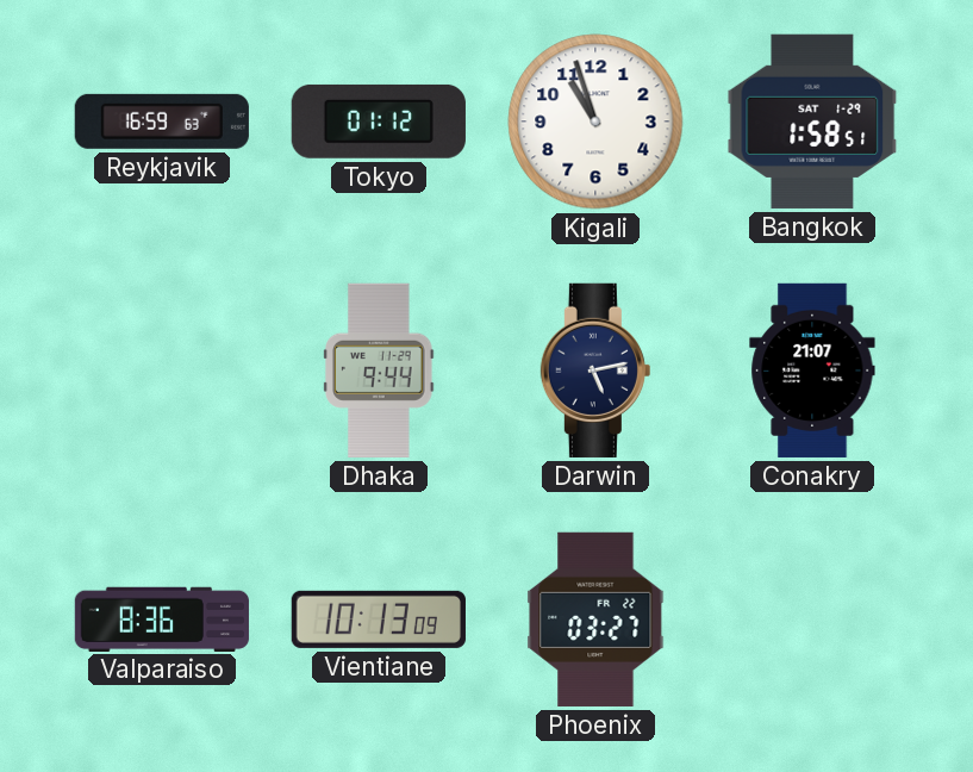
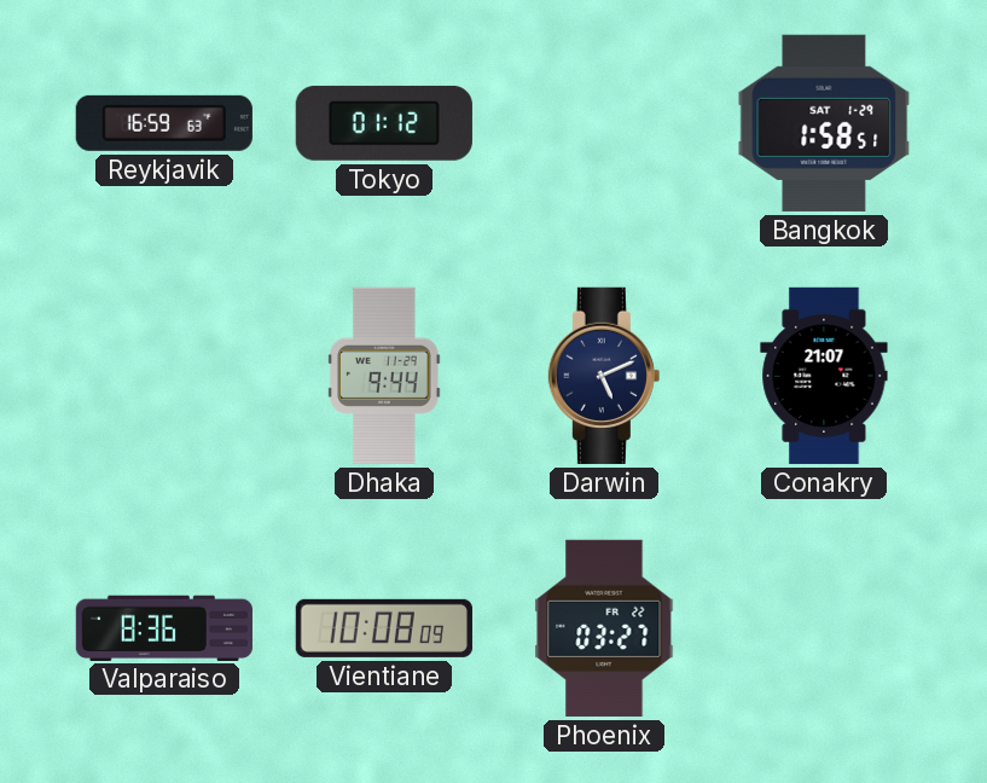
Kigali: 10:57 -> none (595, 122)
Darwin: 5:13 -> 5:11 (604, 376)
Vientiane: 10:13 -> 10:08 (384, 628)
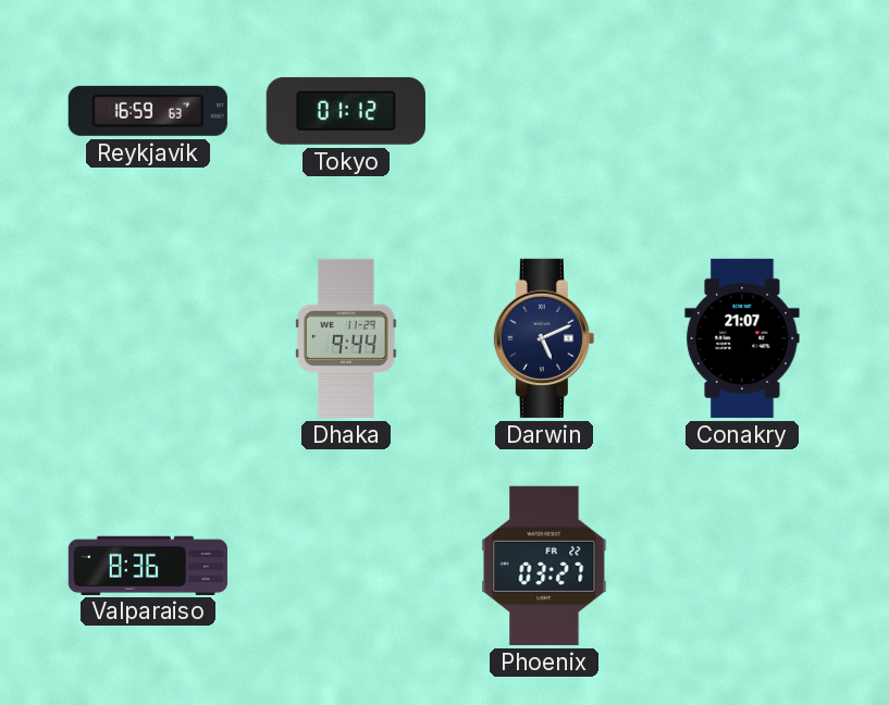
Bangkok: 1:58 -> none (824, 123)
Vientiane: 10:08 -> none (384, 628)
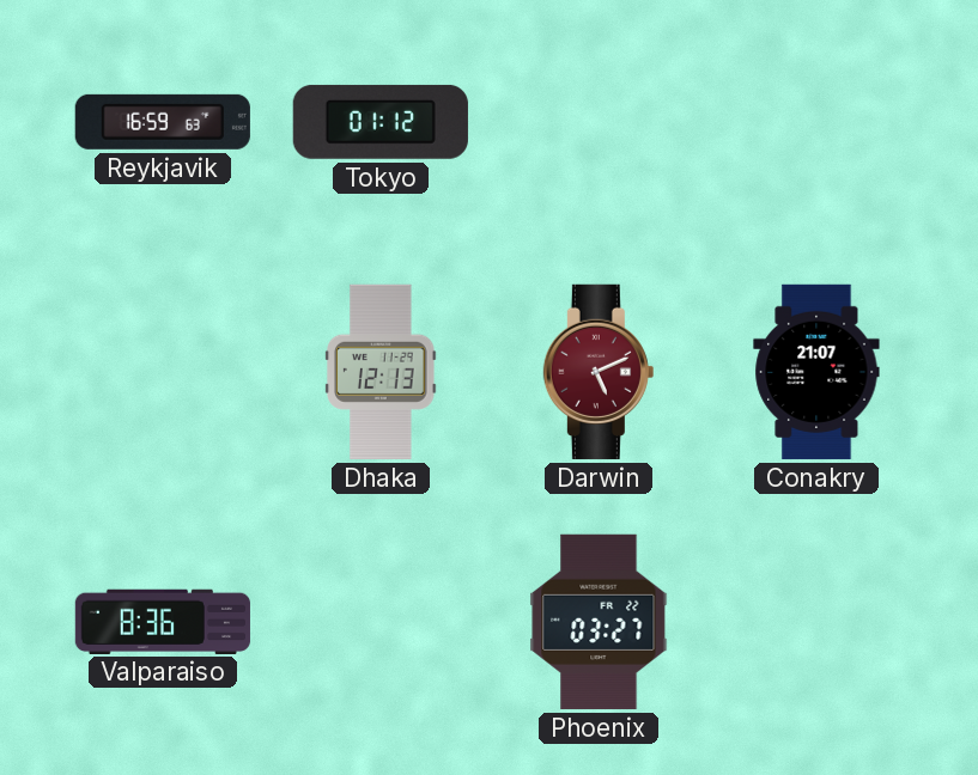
Dhaka: 9:44 -> 12:13 (381, 372)
Darwin dial: navy -> burgundy (599, 372)
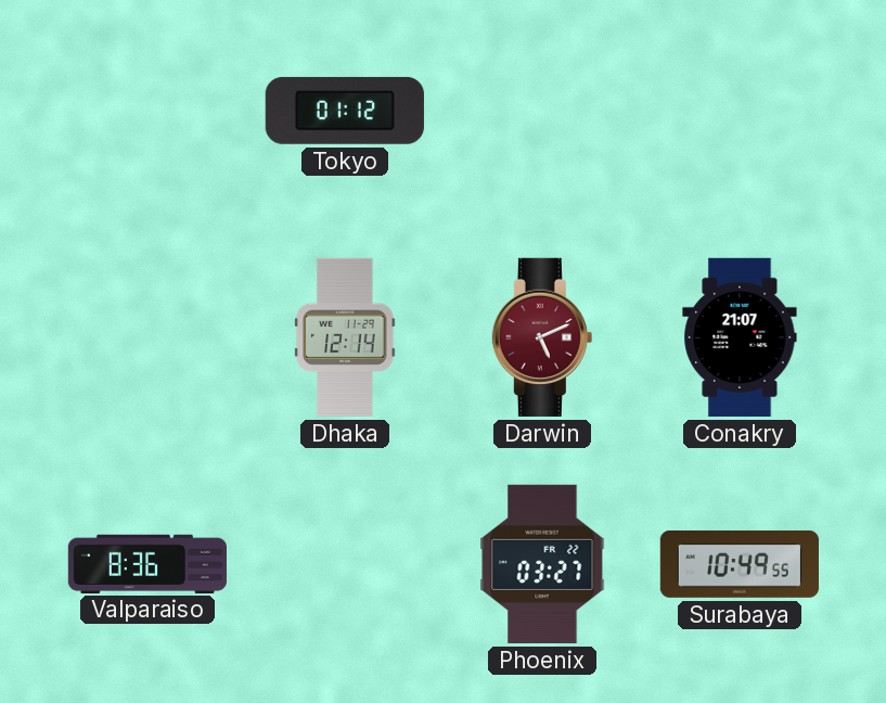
Reykjavik: 16:59 -> none (163, 122)
Dhaka: 12:13 -> 12:14 (345, 337)
Surabaya: none -> 10:49 (740, 564)
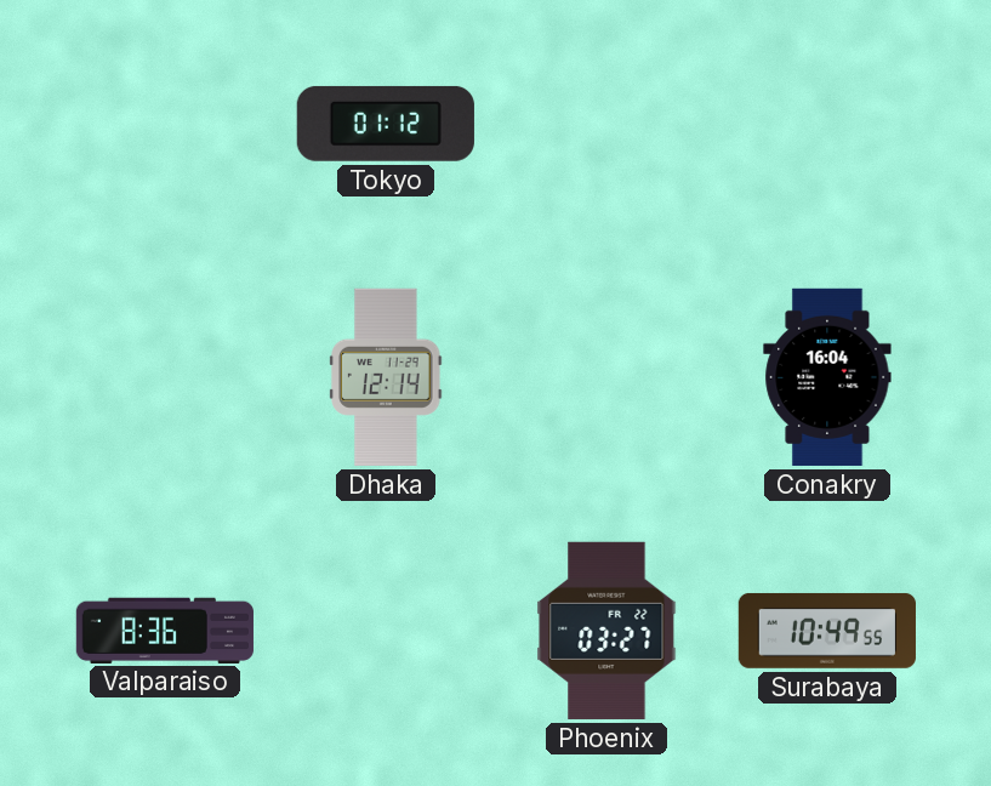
Darwin: 5:11 -> none (542, 337)
Conakry: 21:07 -> 16:04 (827, 377)
